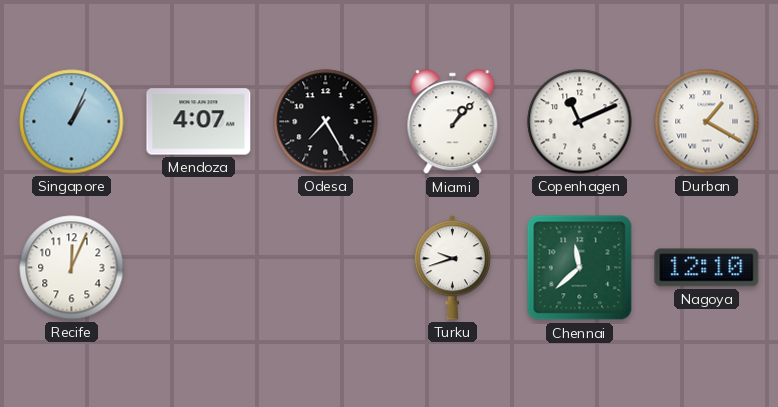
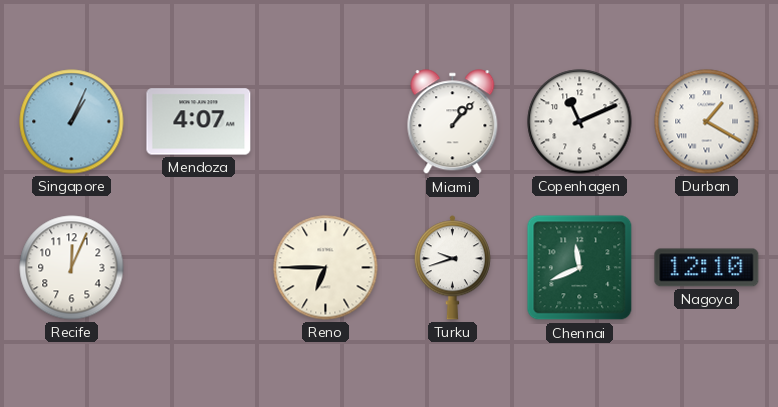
Odesa: 7:25 -> none (326, 122)
Reno: none -> 6:45 (326, 268)
Chennai: 11:38 -> 11:41 (580, 268)
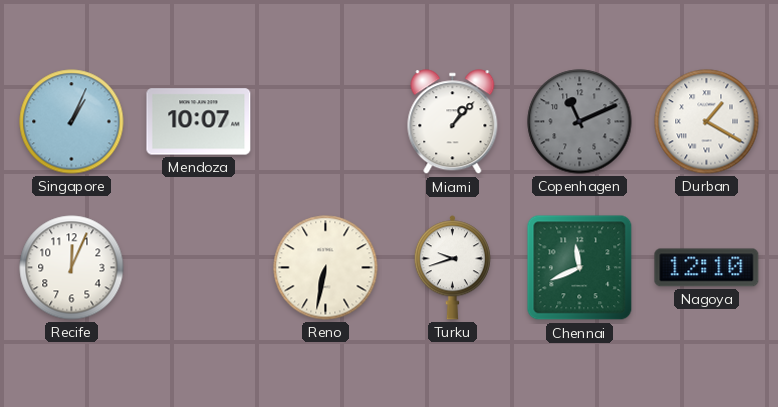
Mendoza: 4:07 -> 10:07 (199, 122)
Copenhagen dial: white -> grey (580, 122)
Reno: 6:45 -> 6:32 (326, 268)
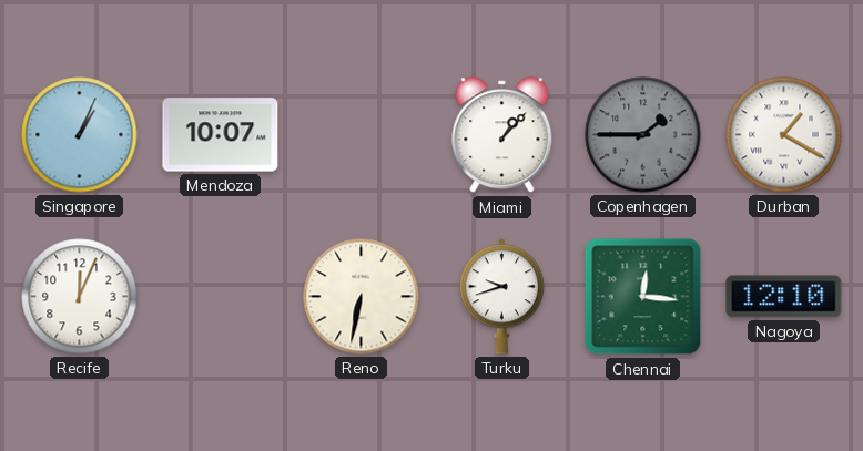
Copenhagen: 11:11 -> 1:45 (643, 135)
Chennai: 11:41 -> 12:16 (643, 297)
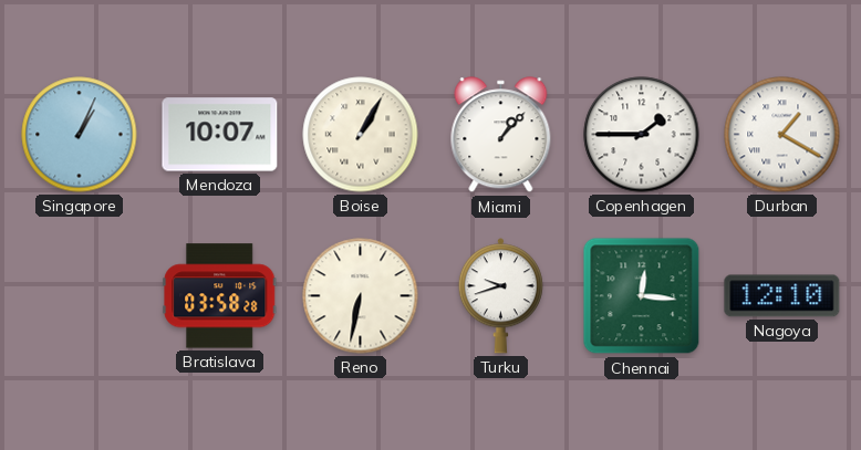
Boise: none -> 1:05 (361, 135)
Copenhagen dial: grey -> white (642, 135)
Recife: 12:04 -> none (80, 297)
Bratislava: none -> 03:58 (220, 296)
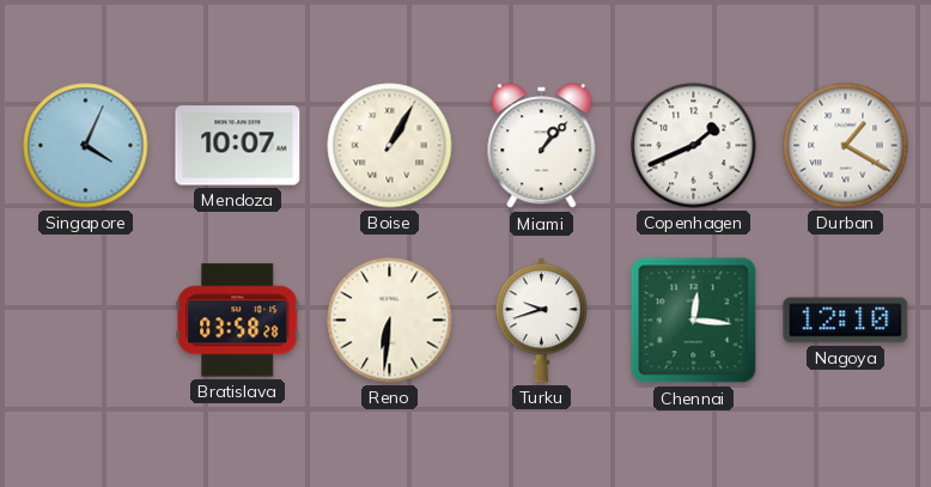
Singapore: 1:04 -> 4:04 (86, 146)
Copenhagen: 1:45 -> 1:41 (694, 146)
Reno: 6:32 -> 6:31 (390, 321)
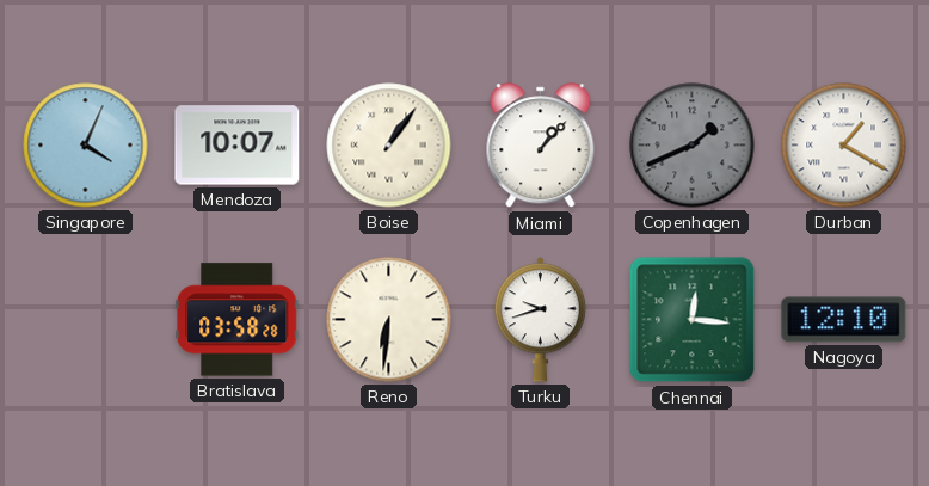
Boise: 1:05 -> 1:06 (389, 146)
Copenhagen dial: white -> grey (693, 146)
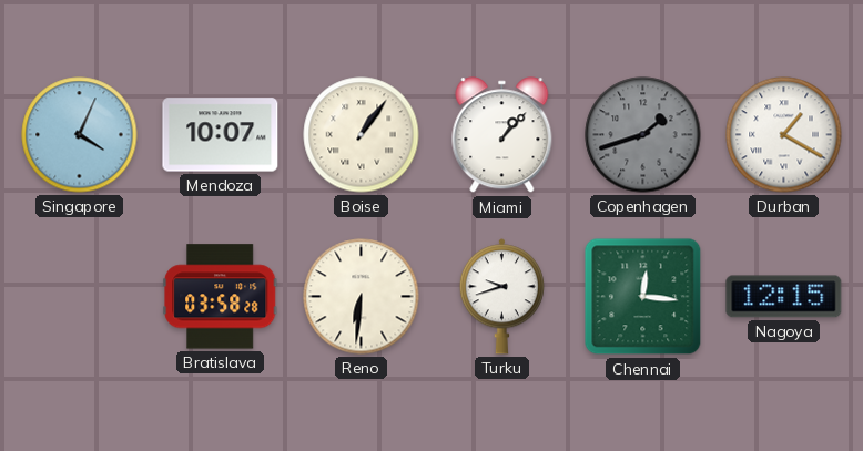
Copenhagen: 1:41 -> 1:42 (643, 135)
Nagoya: 12:10 -> 12:15 (784, 297)
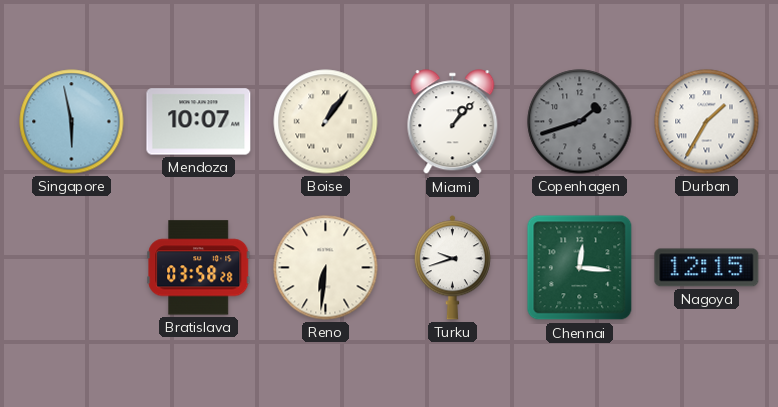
Singapore: 4:04 -> 5:58 (72, 122)
Durban: 1:20 -> 1:35 (707, 122)
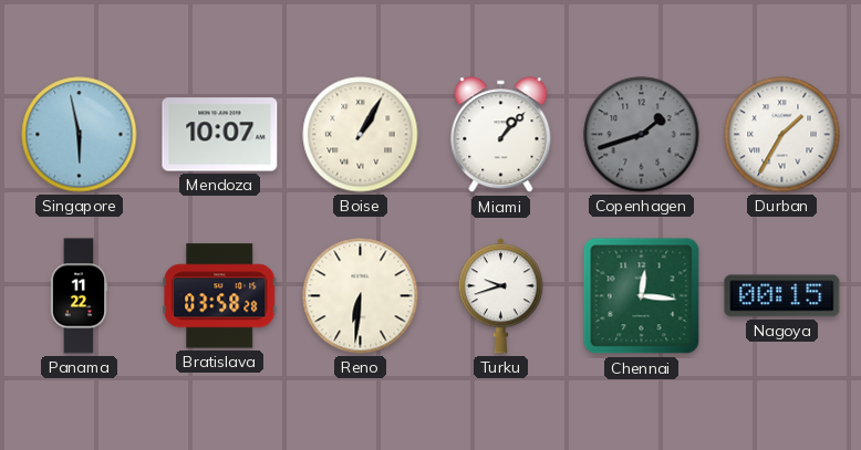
Boise: 1:06 -> 1:05 (361, 135)
Panama: none -> 11:22 (79, 296)
Nagoya: 12:15 -> 00:15 (782, 296)
